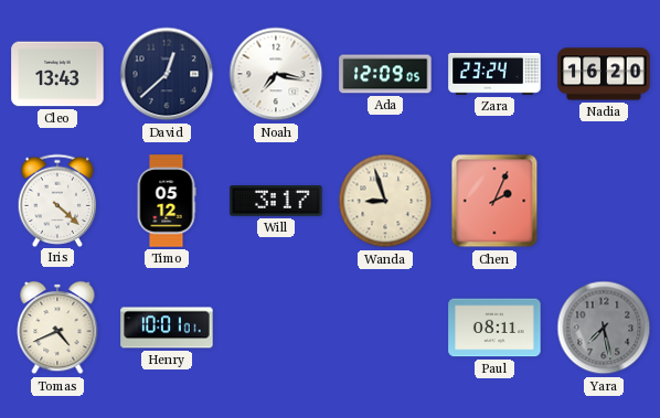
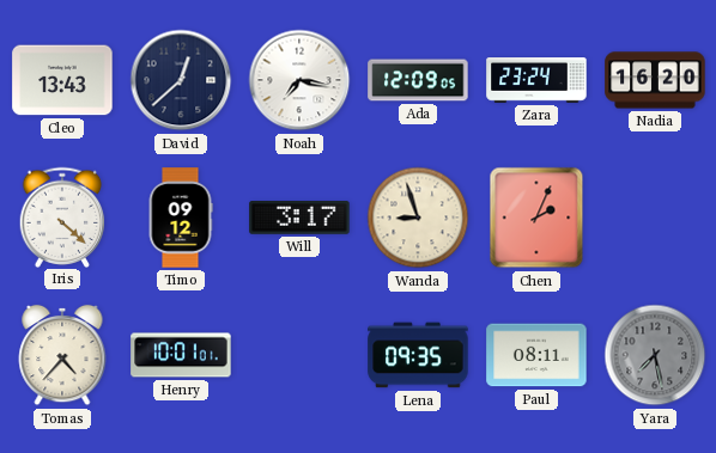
Timo: 05:12 -> 09:12 (181, 218)
Tomas: 4:41 -> 4:37 (62, 355)
Lena: none -> 09:35 (418, 355)
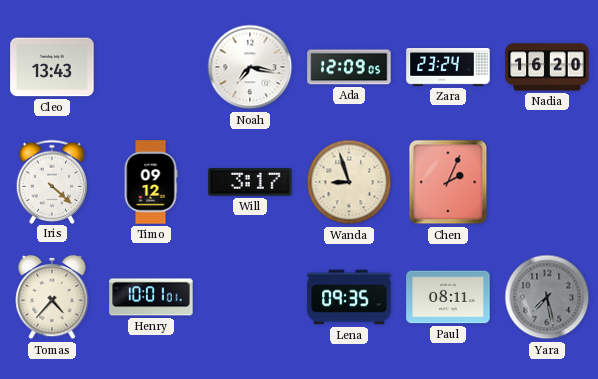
David: 12:38 -> none (181, 80)
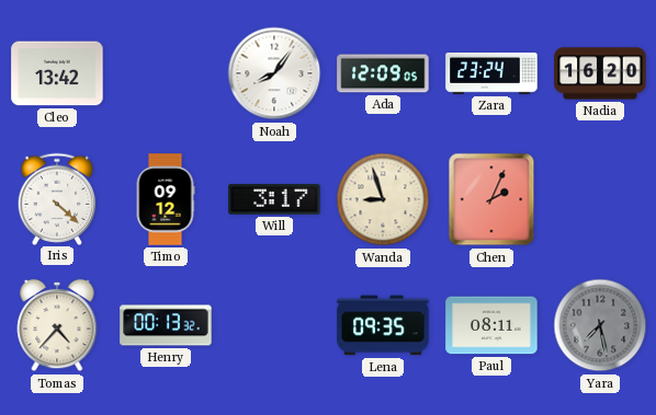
Cleo: 13:43 -> 13:42 (57, 73)
Noah: 7:17 -> 8:06 (274, 73)
Henry: 10:01 -> 00:13 (166, 325)
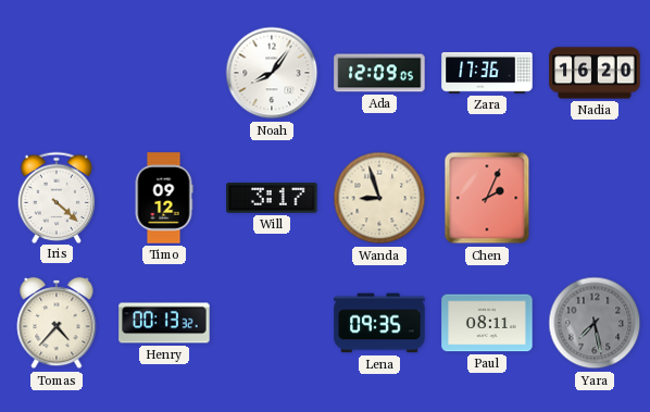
Cleo: 13:42 -> none (57, 73)
Zara: 23:24 -> 17:36 (487, 73)
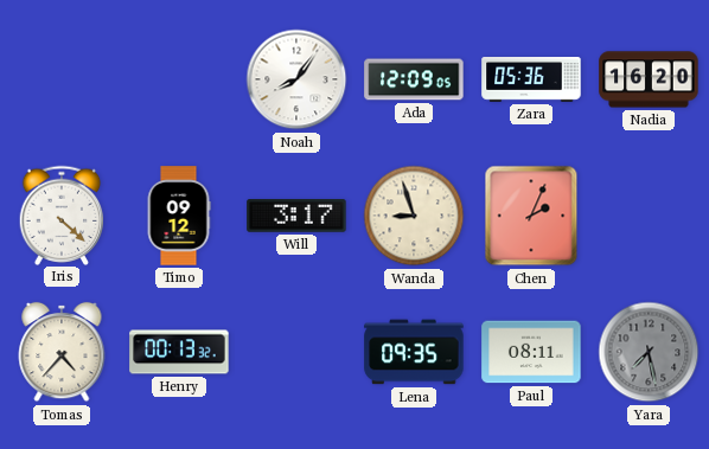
Zara: 17:36 -> 05:36 (531, 79)
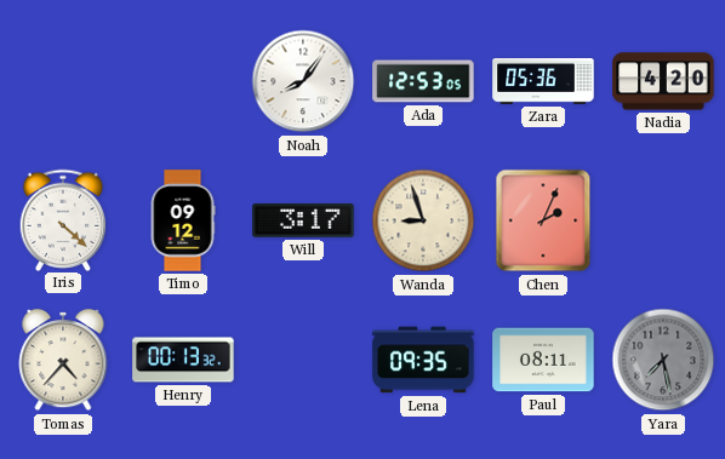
Ada: 12:09 -> 12:53 (423, 81)
Nadia: 16:20 -> 4:20 (663, 81)
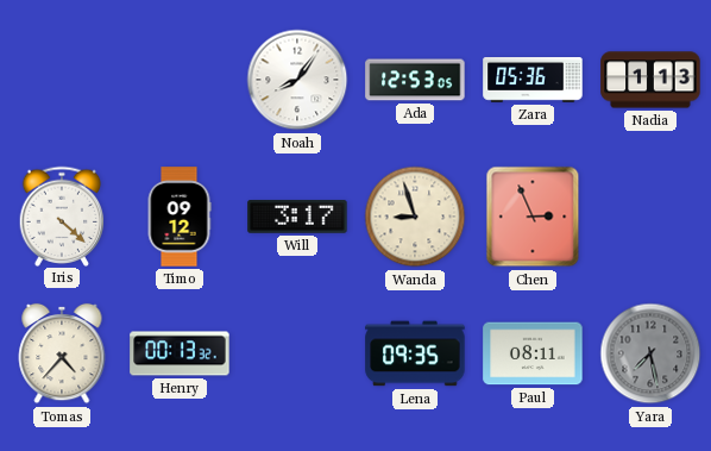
Nadia: 4:20 -> 1:13 (650, 80)
Chen: 2:04 -> 2:56 (533, 217)
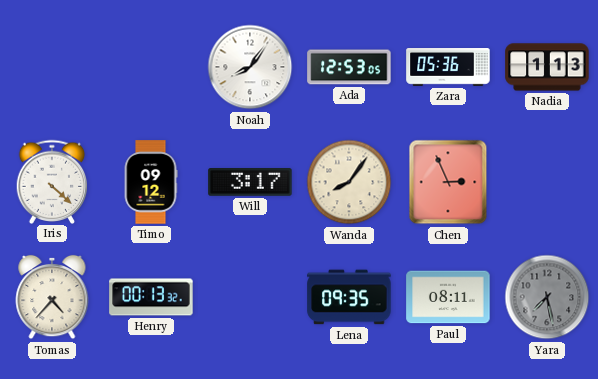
Wanda: 8:57 -> 8:06 (349, 182)
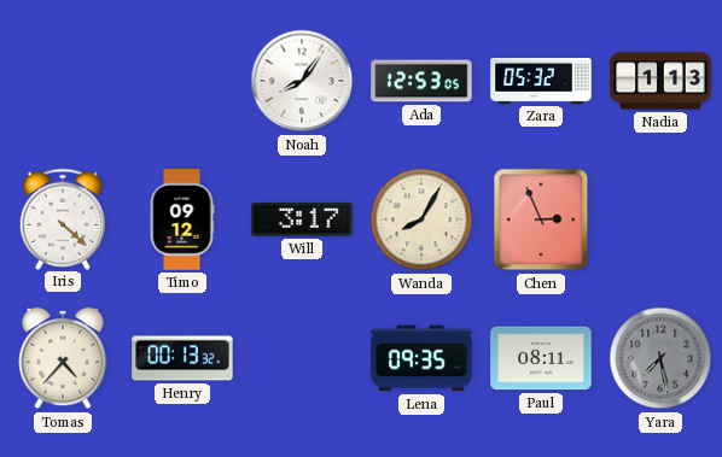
Zara: 05:36 -> 05:32 (541, 81)
Wanda: 8:06 -> 8:05 (421, 219)
